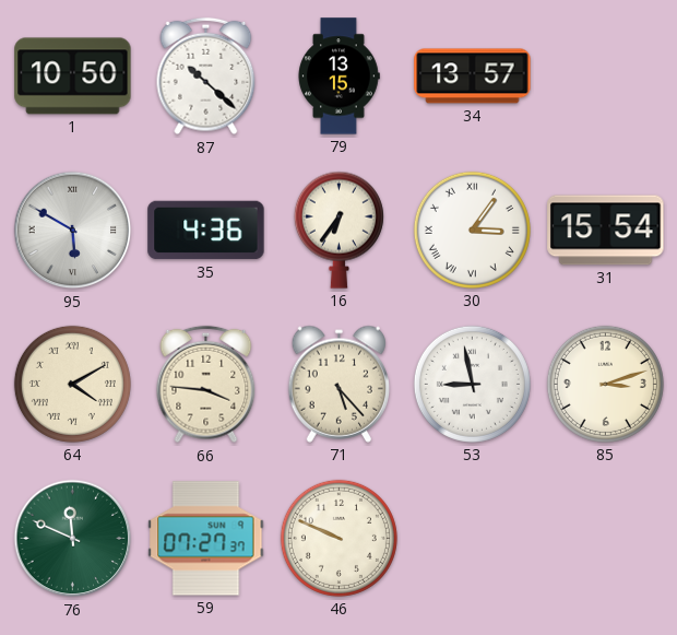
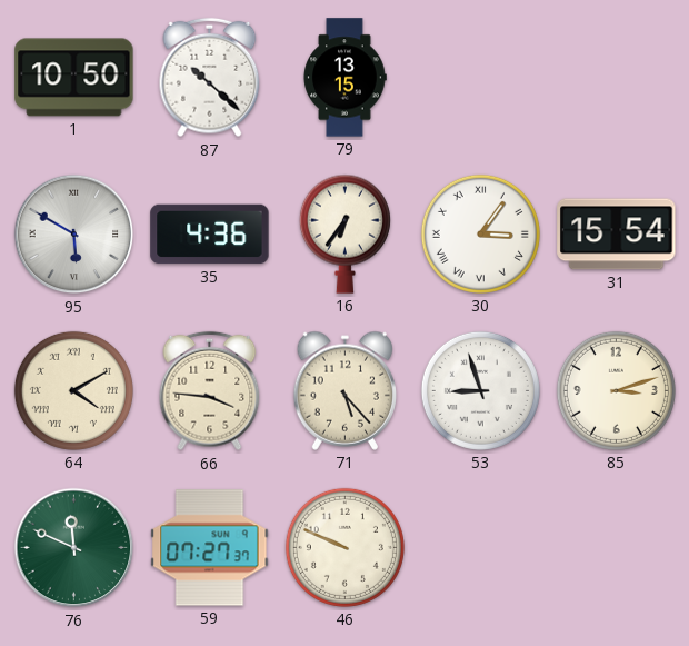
34: 13:57 -> none (473, 77)
53: 8:58 -> 8:57 (480, 390)
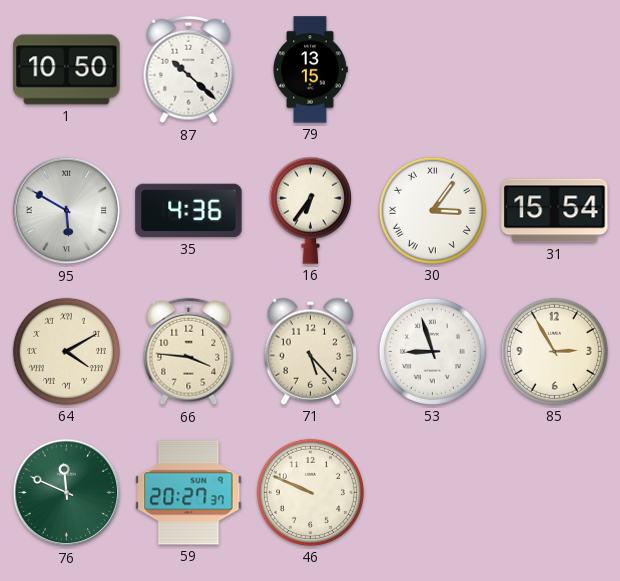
85: 3:12 -> 2:55 (554, 351)
59: 07:27 -> 20:27 (189, 493)
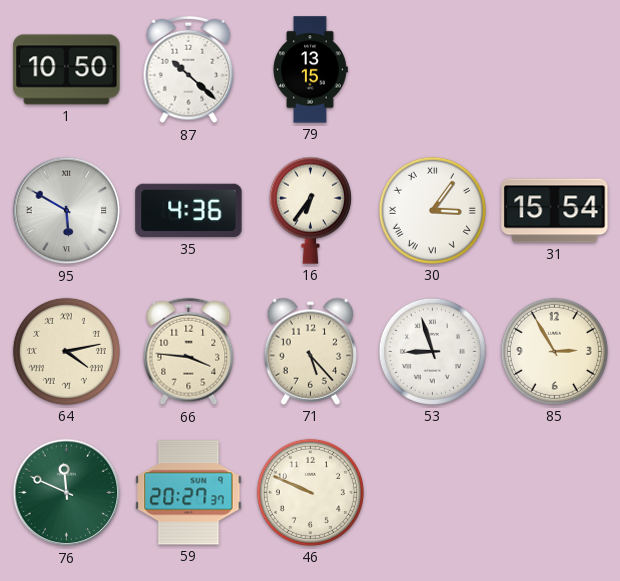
64: 4:10 -> 4:13 (66, 351)
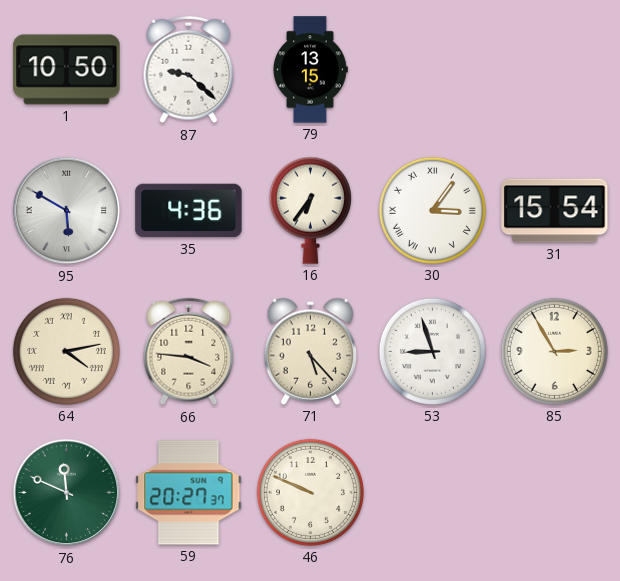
87: 10:22 -> 9:22 (189, 70)
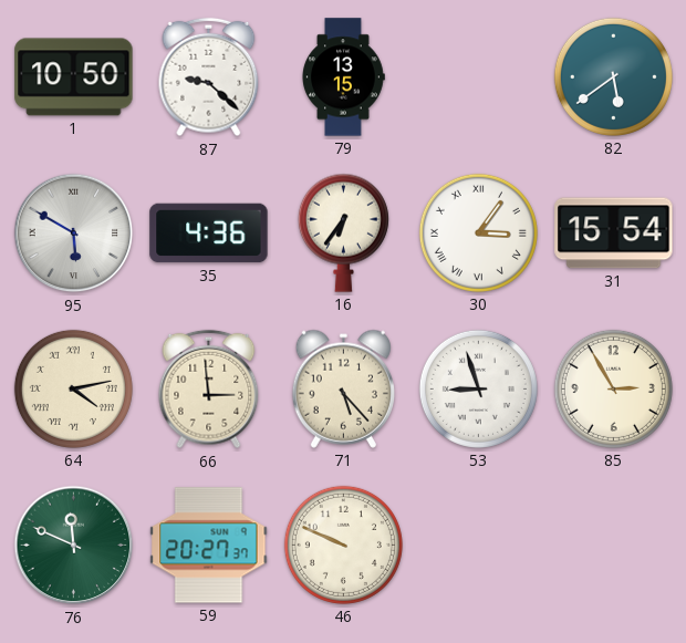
82: none -> 5:39 (613, 76)
66: 3:46 -> 2:59 (209, 390)
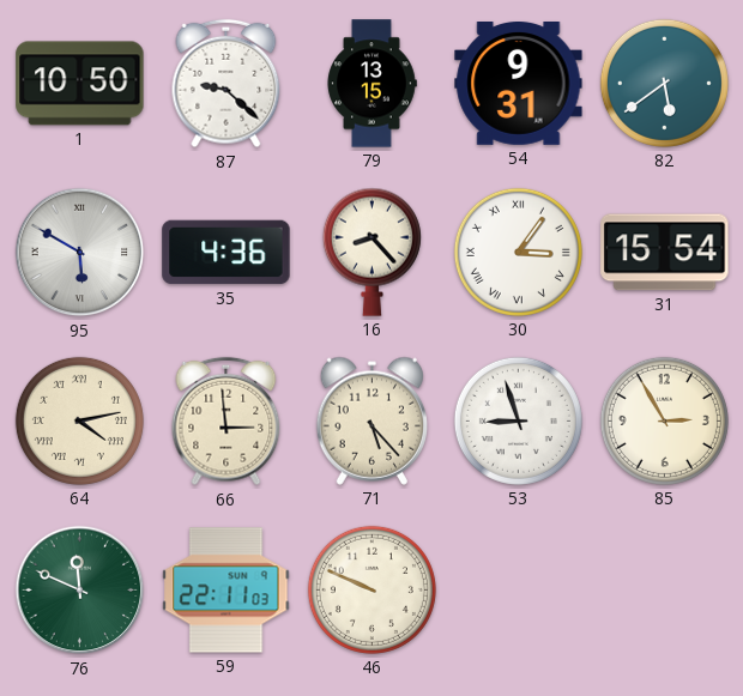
54: none -> 9:31 (519, 84)
16: 6:36 -> 8:23 (371, 252)
59: 20:27 -> 22:11 (226, 591)
